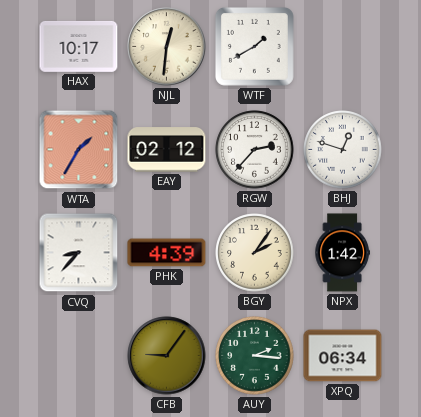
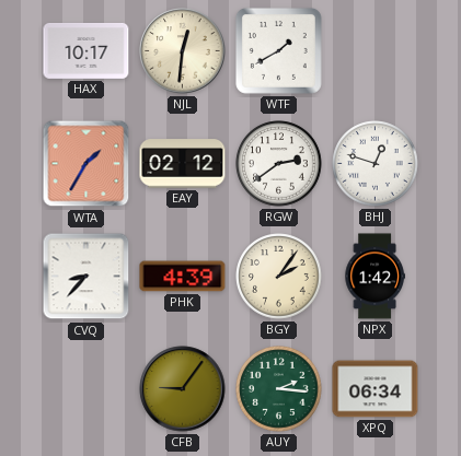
RGW: 2:37 -> 2:39 (279, 164)
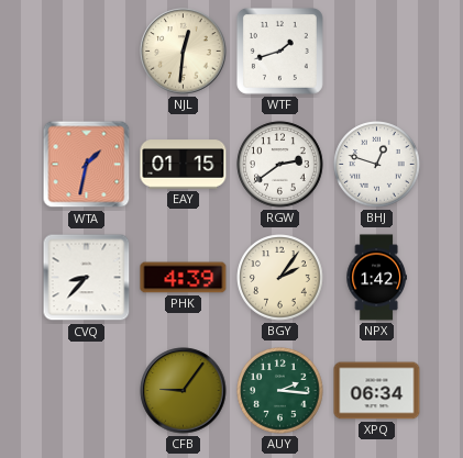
HAX: 10:17 -> none (87, 50)
WTF: 1:40 -> 1:42 (279, 51)
WTA: 1:35 -> 1:32 (87, 165)
EAY: 02:12 -> 01:15 (184, 165)
